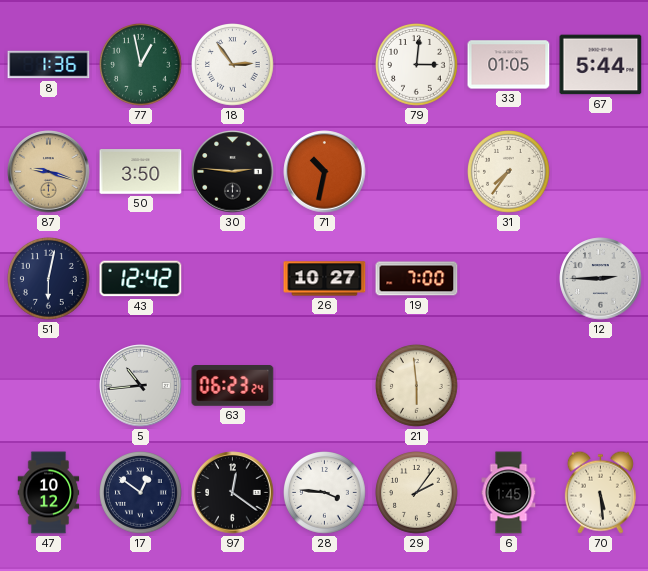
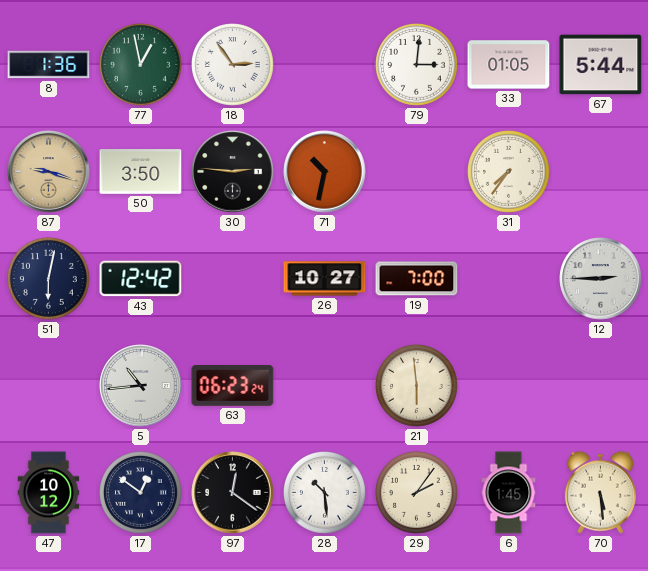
28: 3:46 -> 10:29 (325, 493)
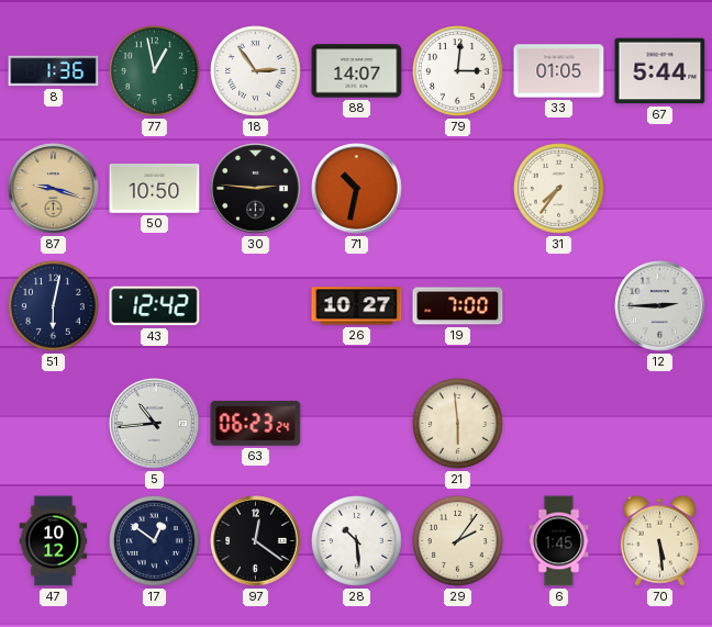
88: none -> 14:07 (357, 71)
50: 3:50 -> 10:50 (155, 189)
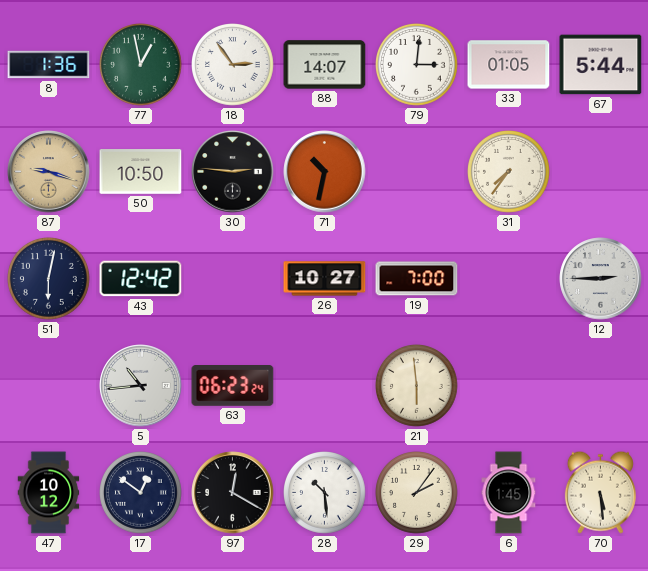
97: 12:21 -> 12:20 (233, 493)
